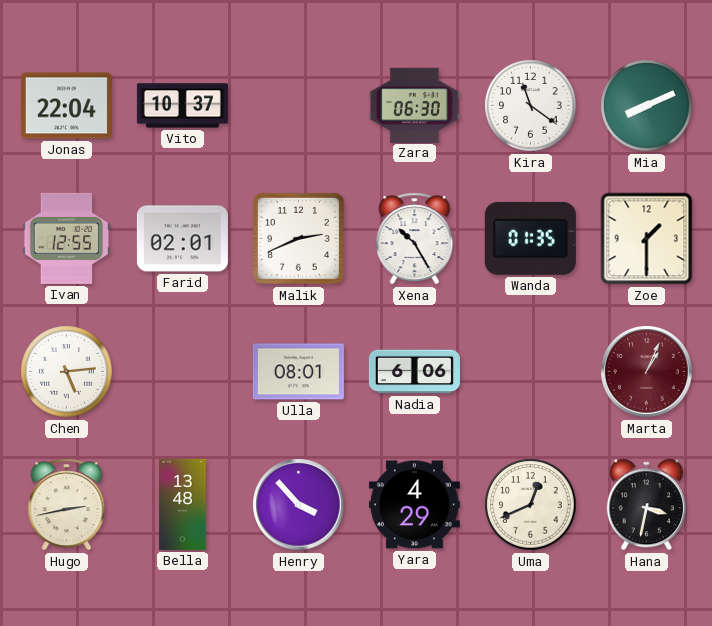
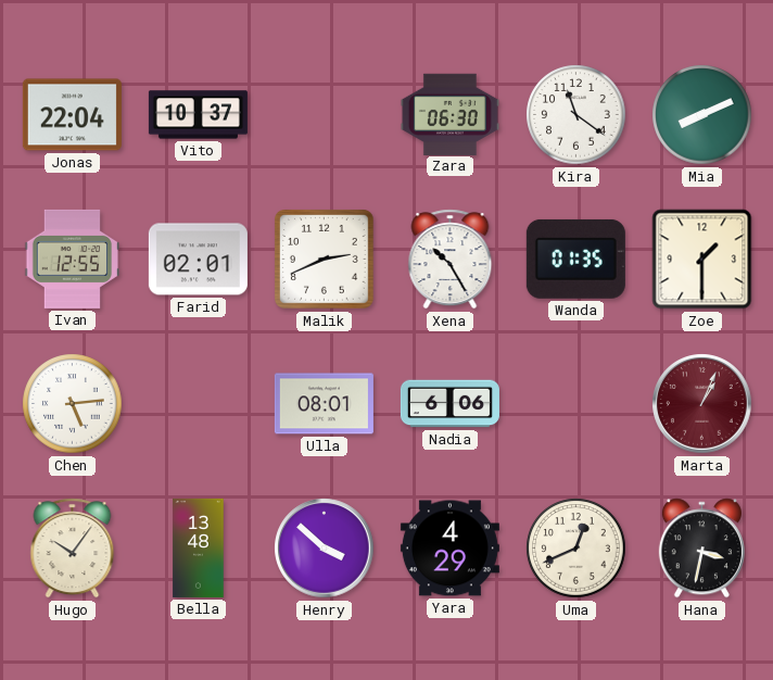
Hugo: 2:43 -> 10:06 (73, 549)
Henry: 3:53 -> 3:52 (325, 549)
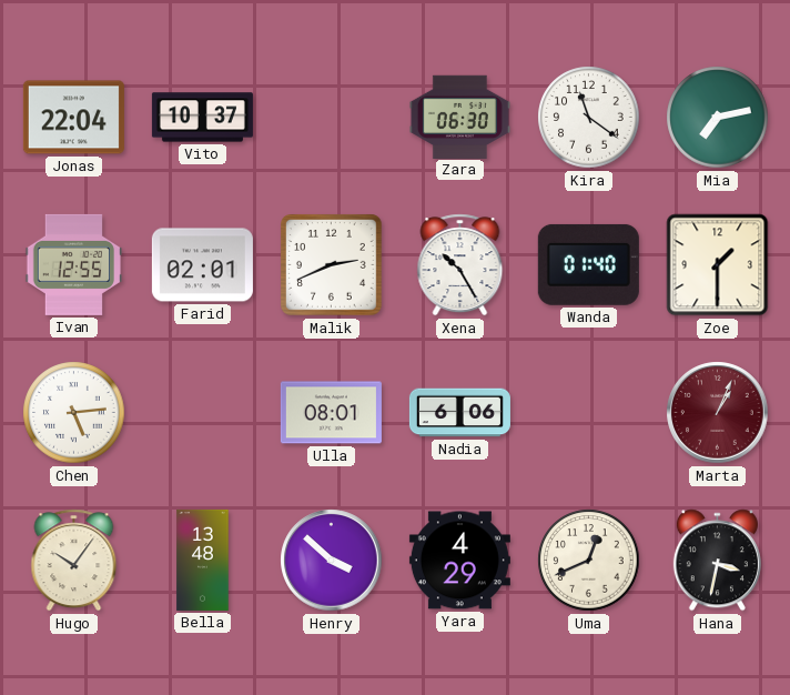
Mia: 8:11 -> 7:13 (718, 118)
Wanda: 01:35 -> 01:40 (588, 264)
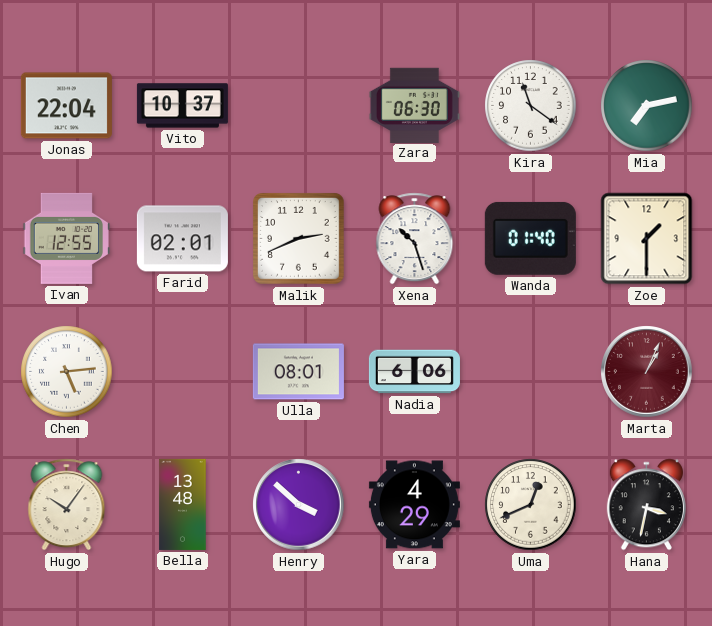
Xena: 10:25 -> 10:27 (415, 239)
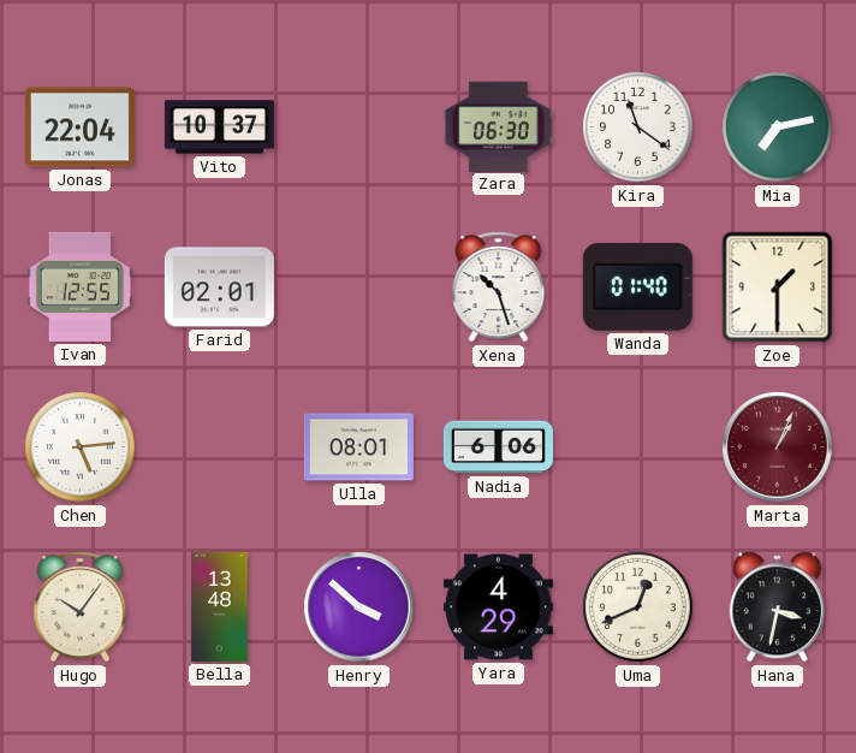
Malik: 2:41 -> none (299, 239)
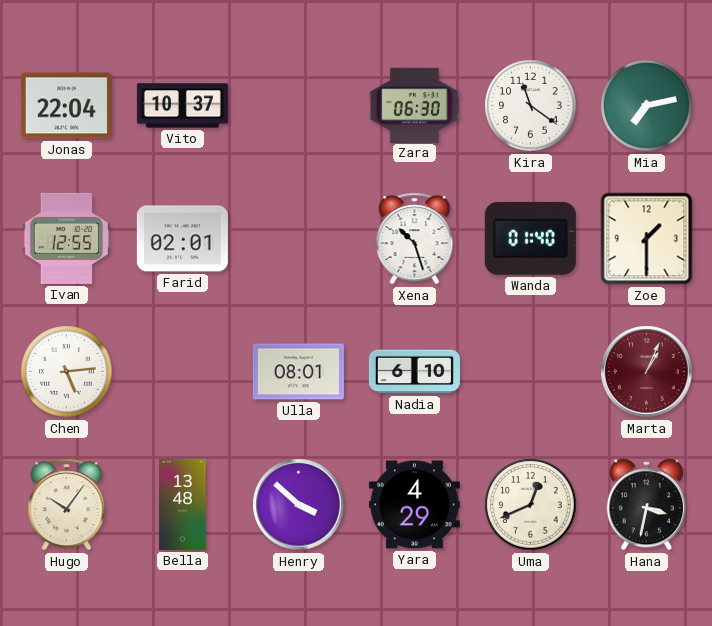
Nadia: 6:06 -> 6:10 (414, 372)
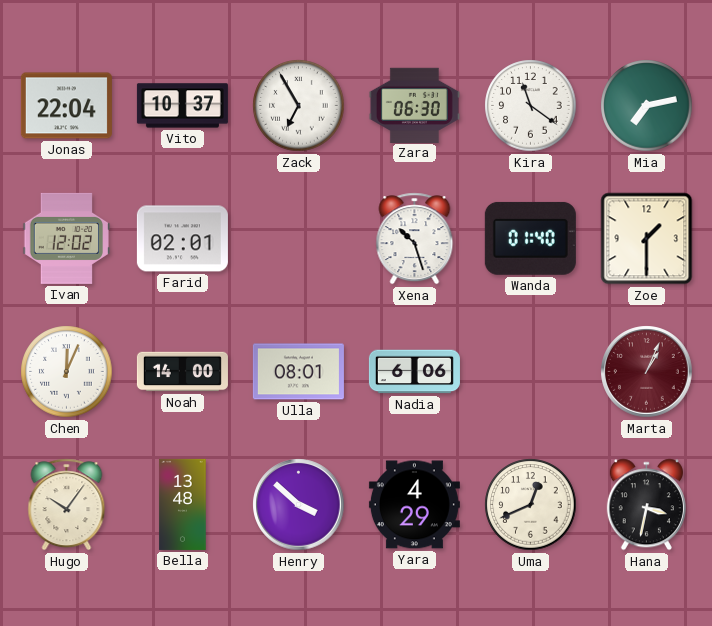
Zack: none -> 6:55 (299, 106)
Ivan: 12:55 -> 12:02 (67, 238)
Chen: 5:14 -> 12:04 (67, 372)
Noah: none -> 14:00 (182, 372)
Nadia: 6:10 -> 6:06 (414, 372)
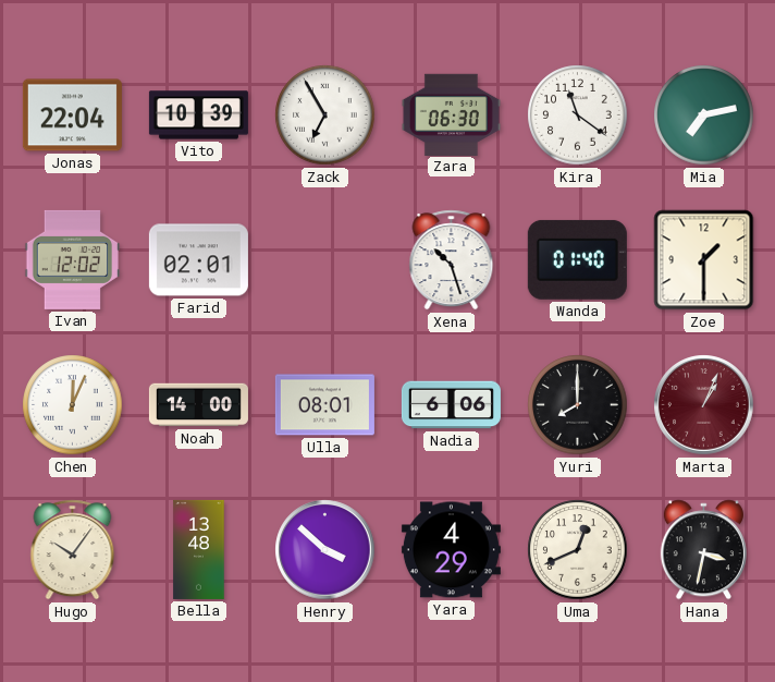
Vito: 10:37 -> 10:39 (198, 115)
Yuri: none -> 8:00 (578, 405)
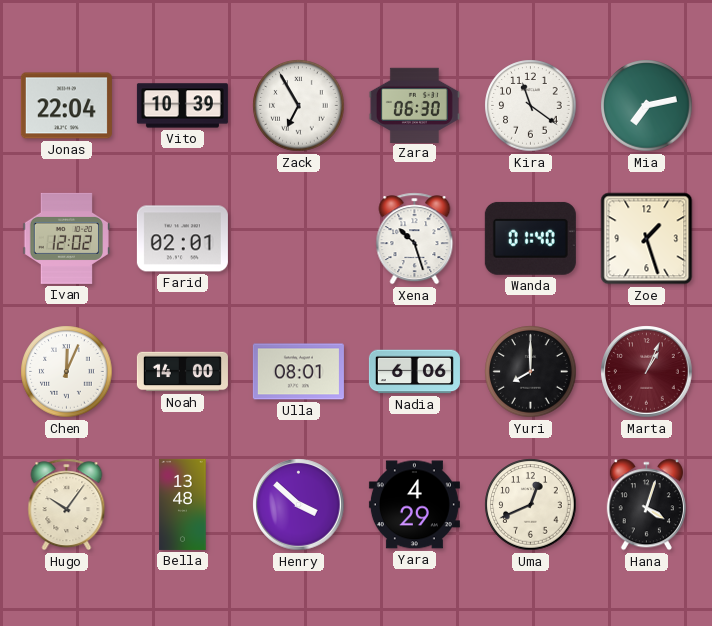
Zoe: 1:30 -> 1:27 (647, 239)
Hana: 3:32 -> 4:03 (646, 505)
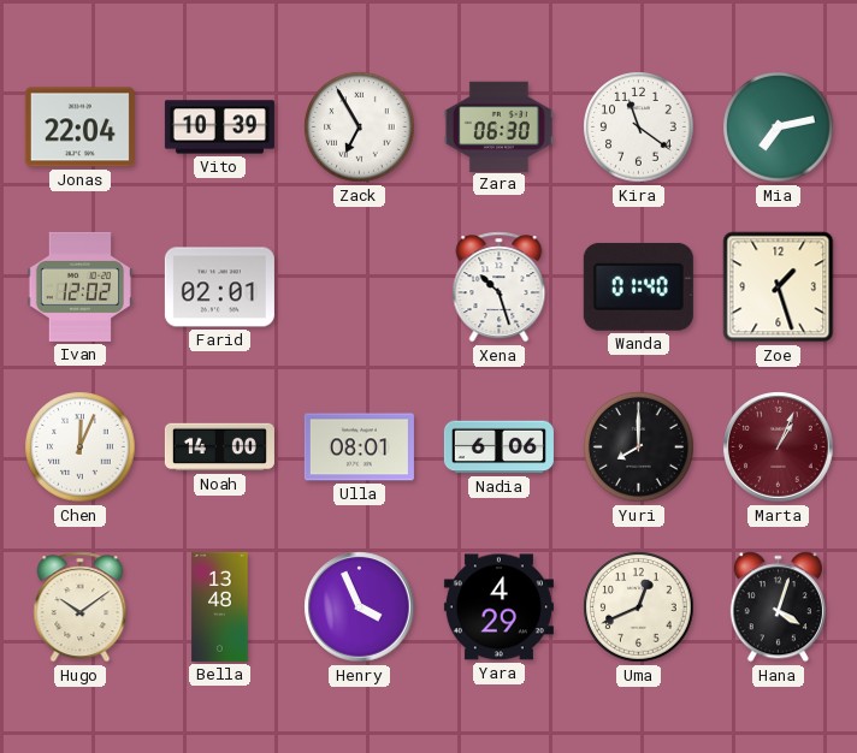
Hugo: 10:06 -> 10:09 (81, 607)
Henry: 3:52 -> 3:56 (360, 607)
